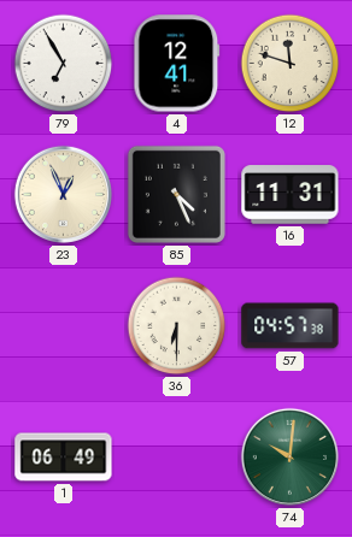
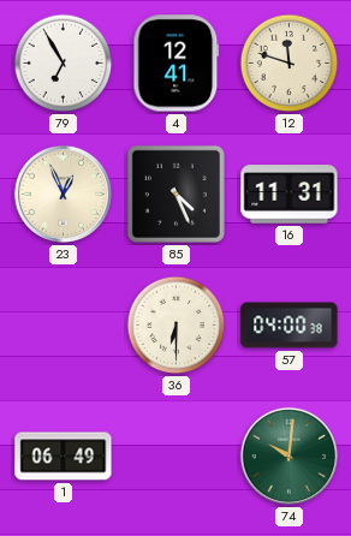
57: 04:57 -> 04:00 (290, 326)
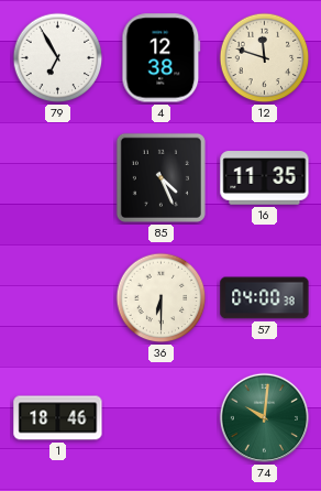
4: 12:41 -> 12:38 (162, 58)
23: 12:56 -> none (63, 193)
16: 11:31 -> 11:35 (265, 178)
1: 06:49 -> 18:46 (58, 418)
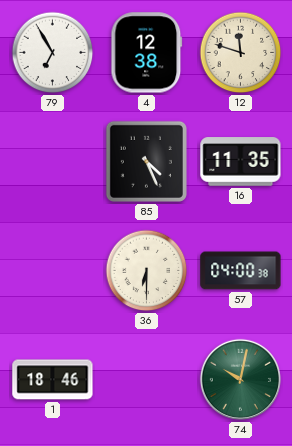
74: 10:01 -> 10:02 (240, 379)
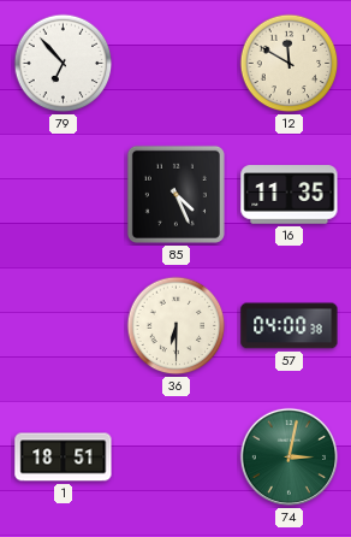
79: 6:55 -> 6:53 (64, 64)
4: 12:38 -> none (147, 53)
12: 11:48 -> 11:50 (290, 64)
1: 18:46 -> 18:51 (64, 458)
74: 10:02 -> 3:02 (288, 456)
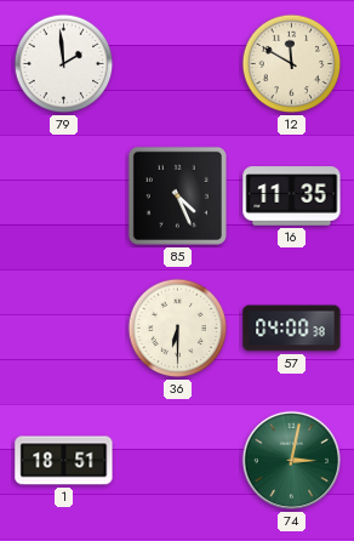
79: 6:53 -> 1:59 (64, 64)
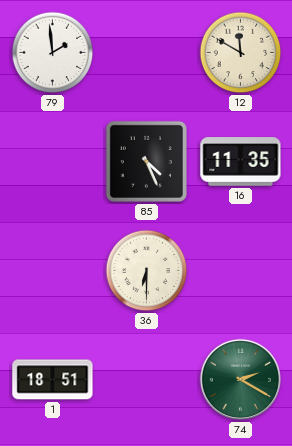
57: 04:00 -> none (292, 329)
74: 3:02 -> 2:20 (240, 379)
